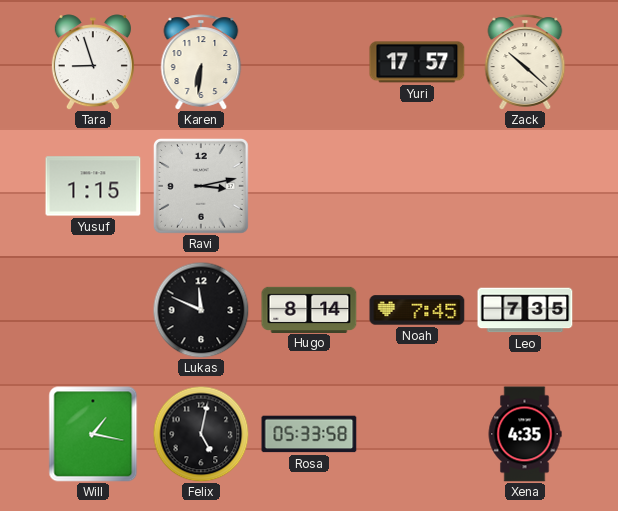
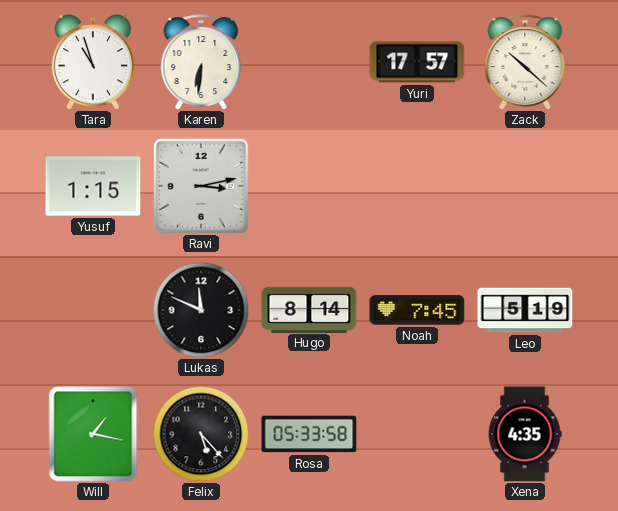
Tara: 8:57 -> 10:57 (93, 62)
Leo: 7:35 -> 5:19 (525, 310)
Felix: 5:02 -> 5:23 (201, 434)
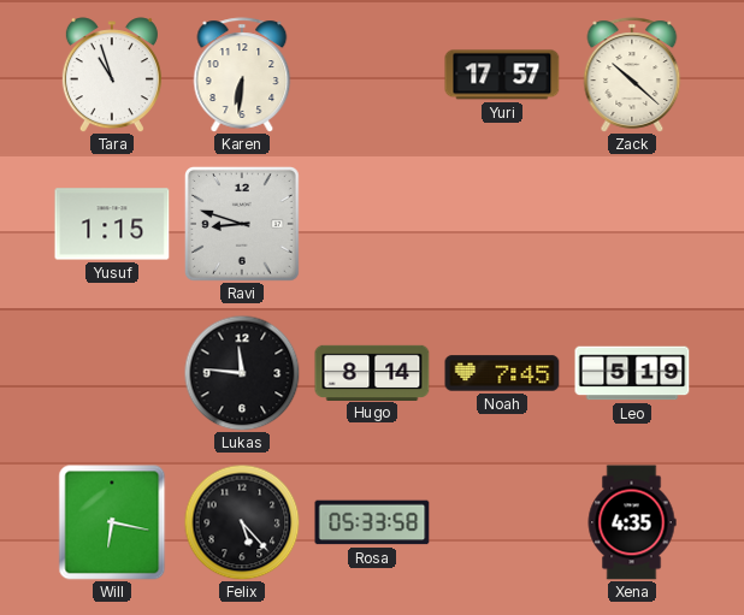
Ravi: 3:13 -> 8:48 (242, 224)
Lukas: 11:49 -> 11:46 (242, 373)
Will: 1:17 -> 6:17 (112, 522)
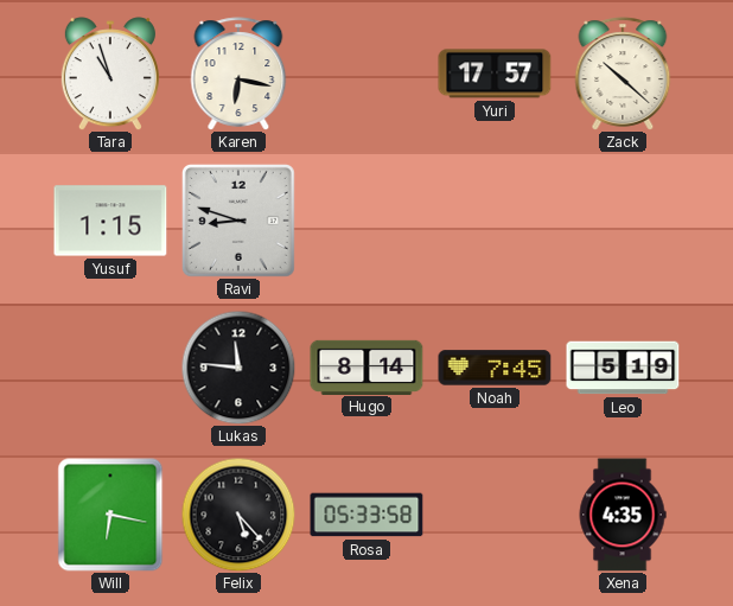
Karen: 6:31 -> 6:17 (238, 74)
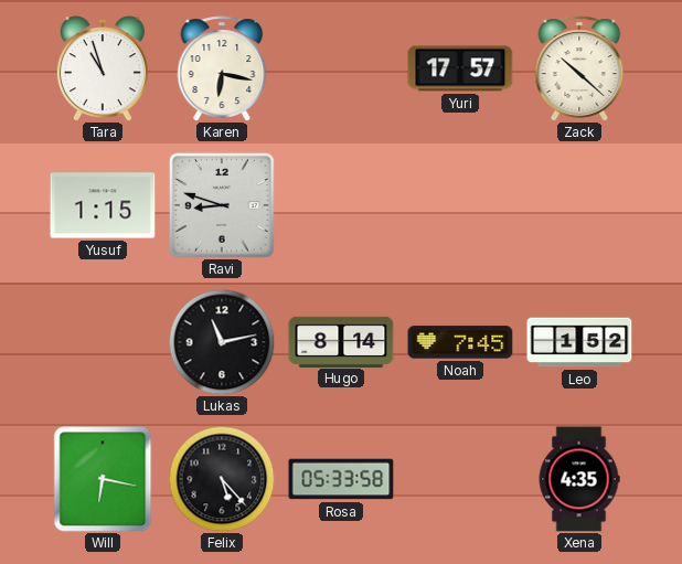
Lukas: 11:46 -> 11:13 (222, 342)
Leo: 5:19 -> 1:52 (579, 342)
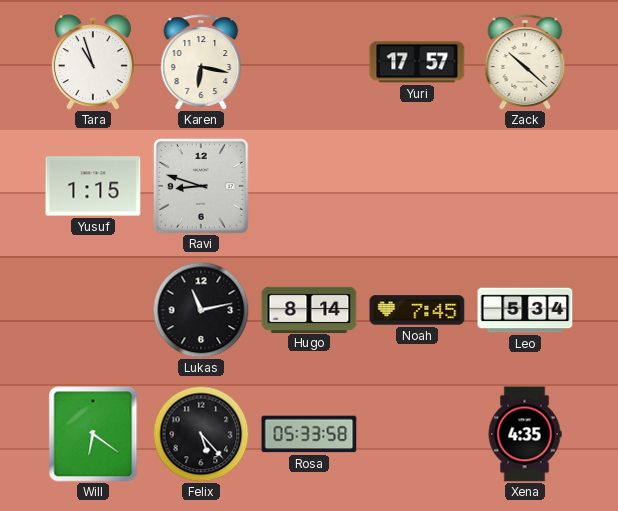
Leo: 1:52 -> 5:34 (525, 310)
Will: 6:17 -> 6:21 (93, 434)
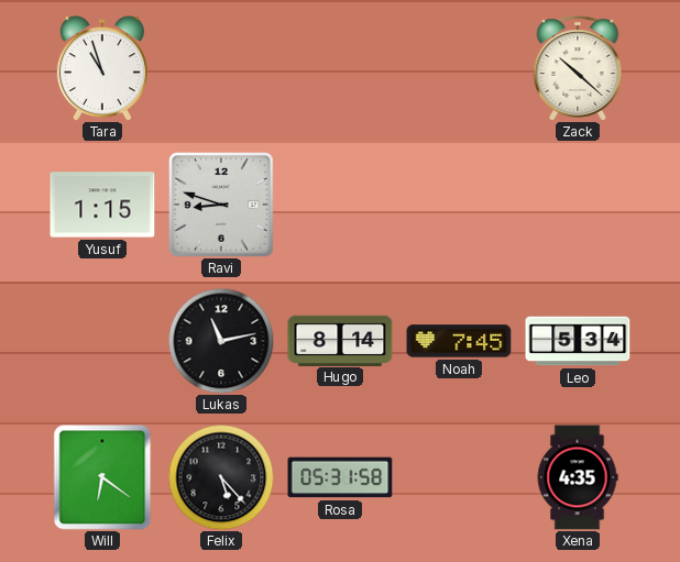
Karen: 6:17 -> none (201, 62)
Yuri: 17:57 -> none (417, 62)
Rosa: 05:33 -> 05:31 (340, 477)
